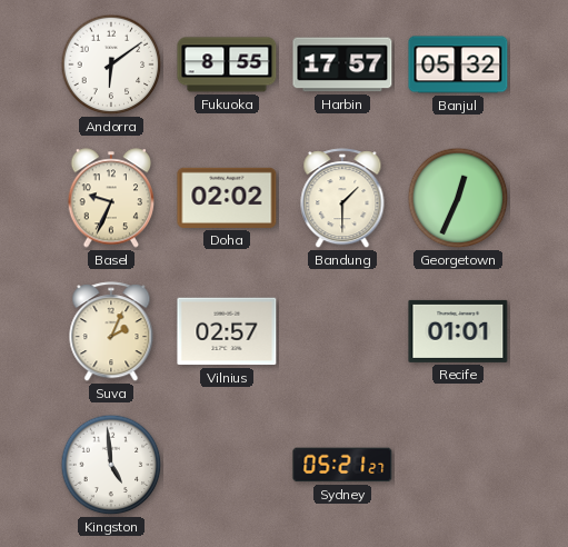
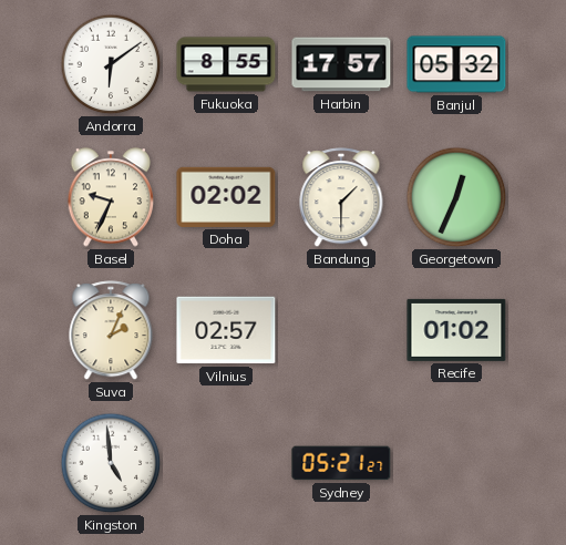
Recife: 01:01 -> 01:02 (456, 330)
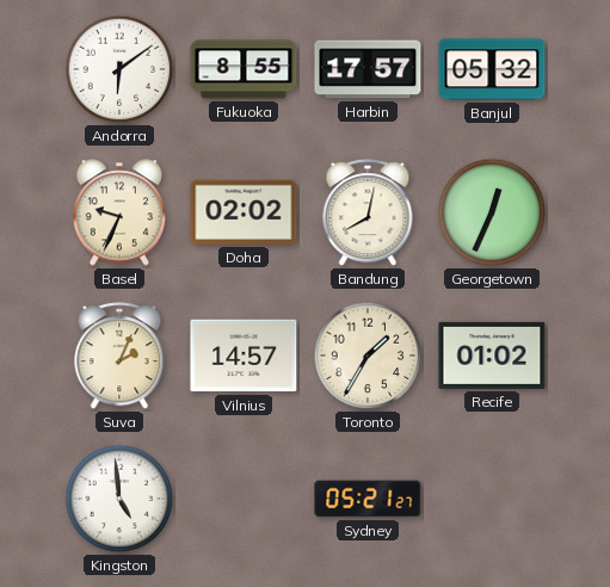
Bandung: 1:30 -> 8:02 (368, 214)
Vilnius: 02:57 -> 14:57 (244, 356)
Toronto: none -> 1:35 (368, 356)
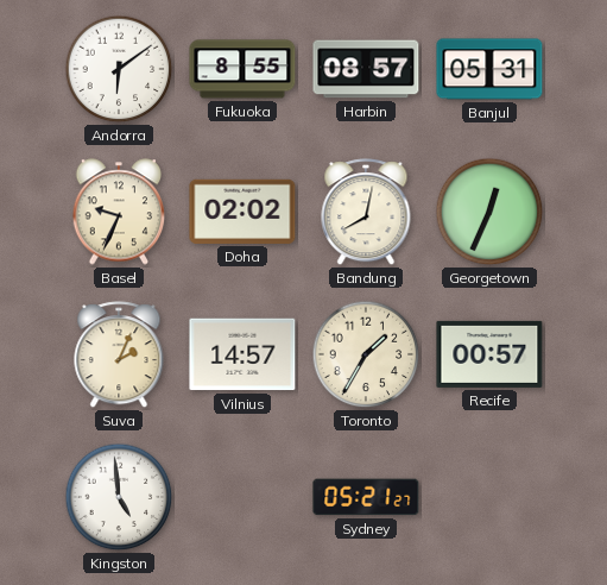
Harbin: 17:57 -> 08:57 (366, 69)
Banjul: 05:32 -> 05:31 (489, 69)
Recife: 01:02 -> 00:57 (489, 354)
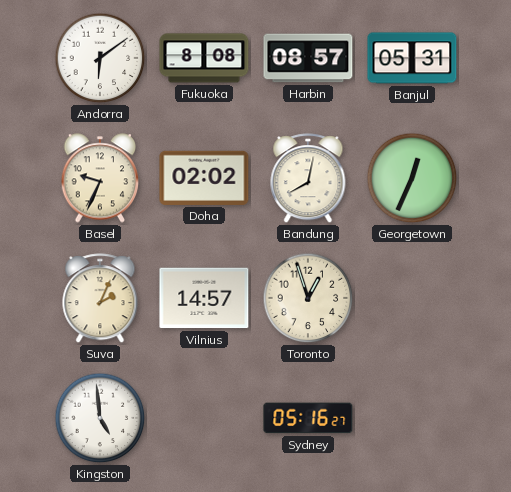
Fukuoka: 8:55 -> 8:08 (204, 58)
Toronto: 1:35 -> 12:57 (308, 298)
Recife: 00:57 -> none (489, 354)
Sydney: 05:21 -> 05:16 (308, 418)
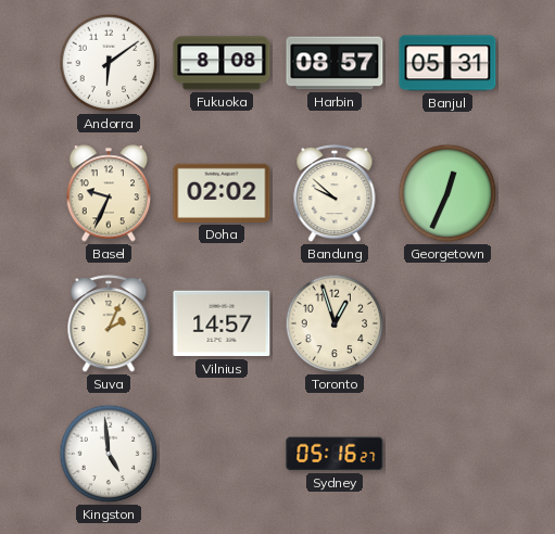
Bandung: 8:02 -> 9:52 (335, 194)
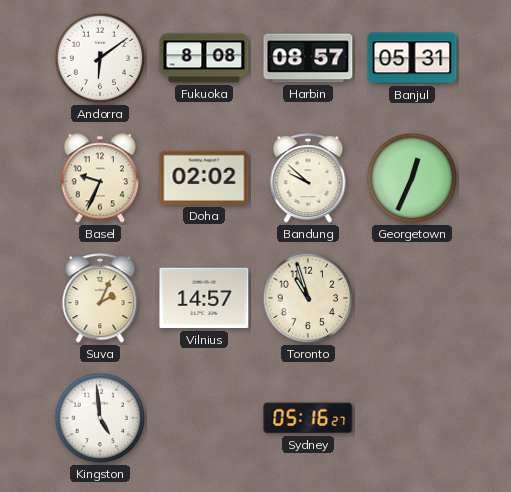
Toronto: 12:57 -> 10:57 (308, 298)
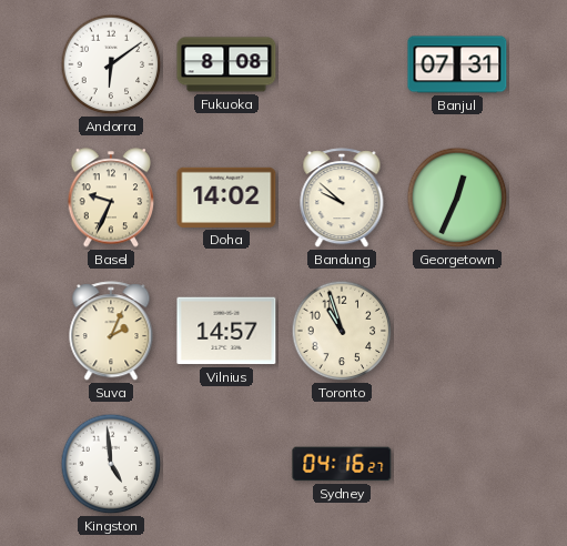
Harbin: 08:57 -> none (308, 58)
Banjul: 05:31 -> 07:31 (457, 64)
Doha: 02:02 -> 14:02 (226, 198)
Sydney: 05:16 -> 04:16 (342, 464)
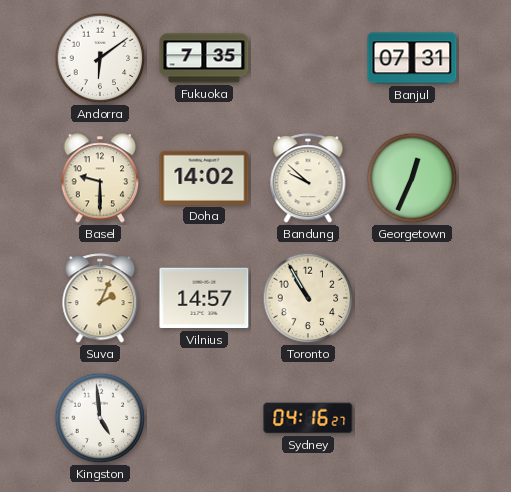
Fukuoka: 8:08 -> 7:35 (204, 58)
Basel: 9:34 -> 9:30 (100, 178)
Toronto: 10:57 -> 10:55 (308, 298)
